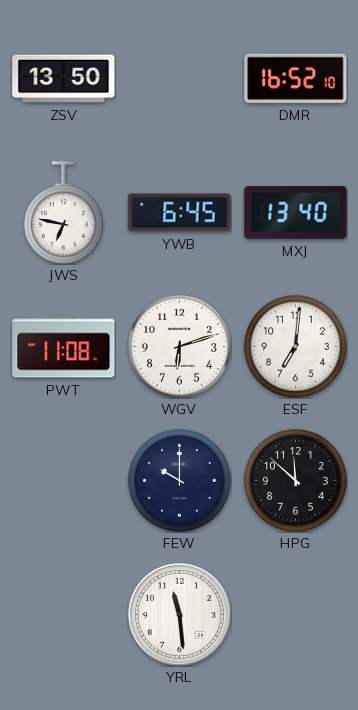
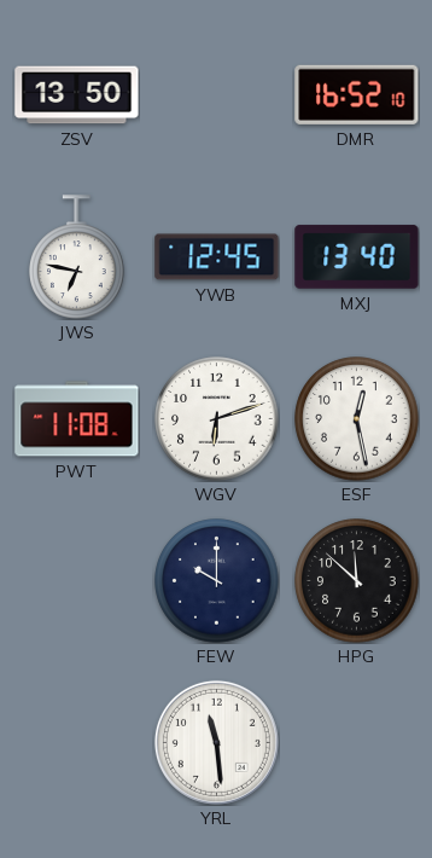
YWB: 6:45 -> 12:45 (217, 257)
ESF: 7:01 -> 12:28 (357, 419)
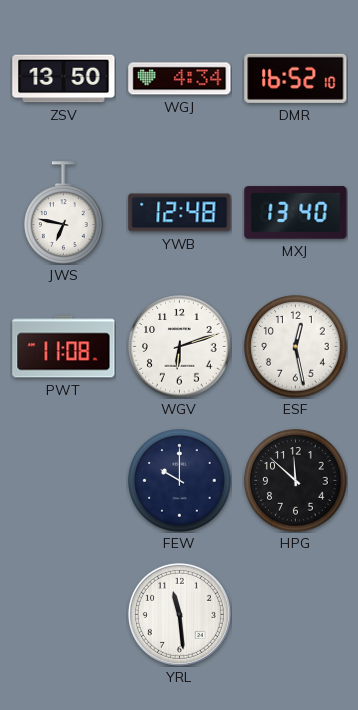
WGJ: none -> 4:34 (180, 79)
YWB: 12:45 -> 12:48 (180, 213)
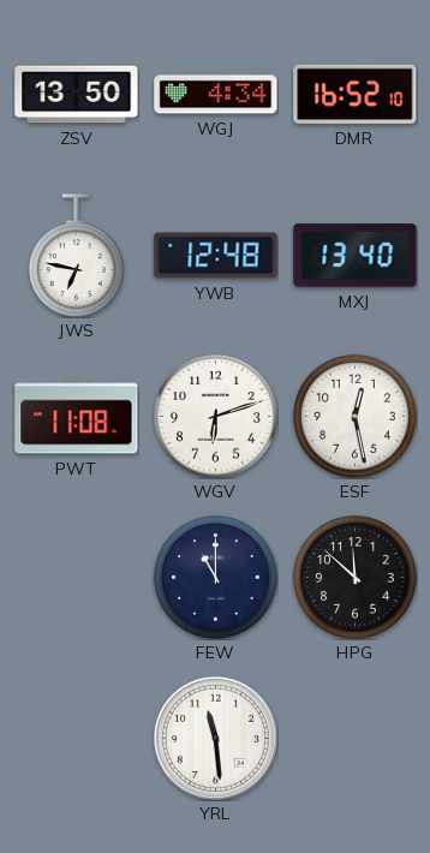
FEW: 10:00 -> 11:00 (216, 578)
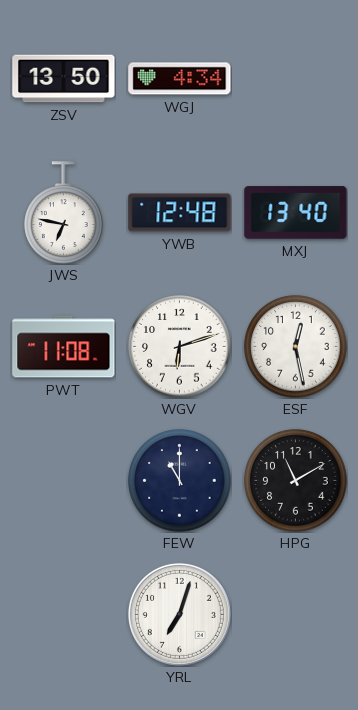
DMR: 16:52 -> none (356, 94)
HPG: 11:52 -> 11:10 (296, 481)
YRL: 11:29 -> 7:03 (179, 614)
